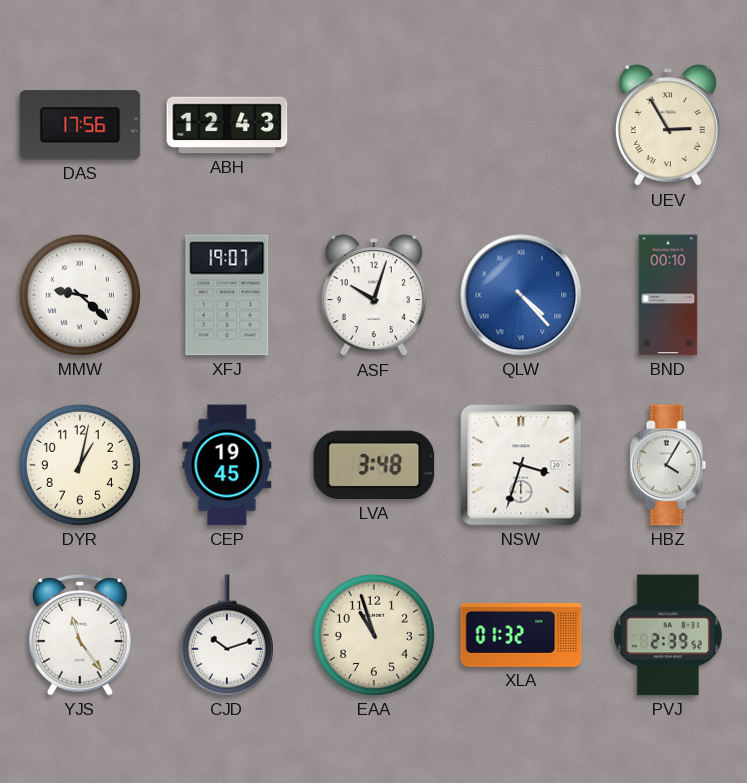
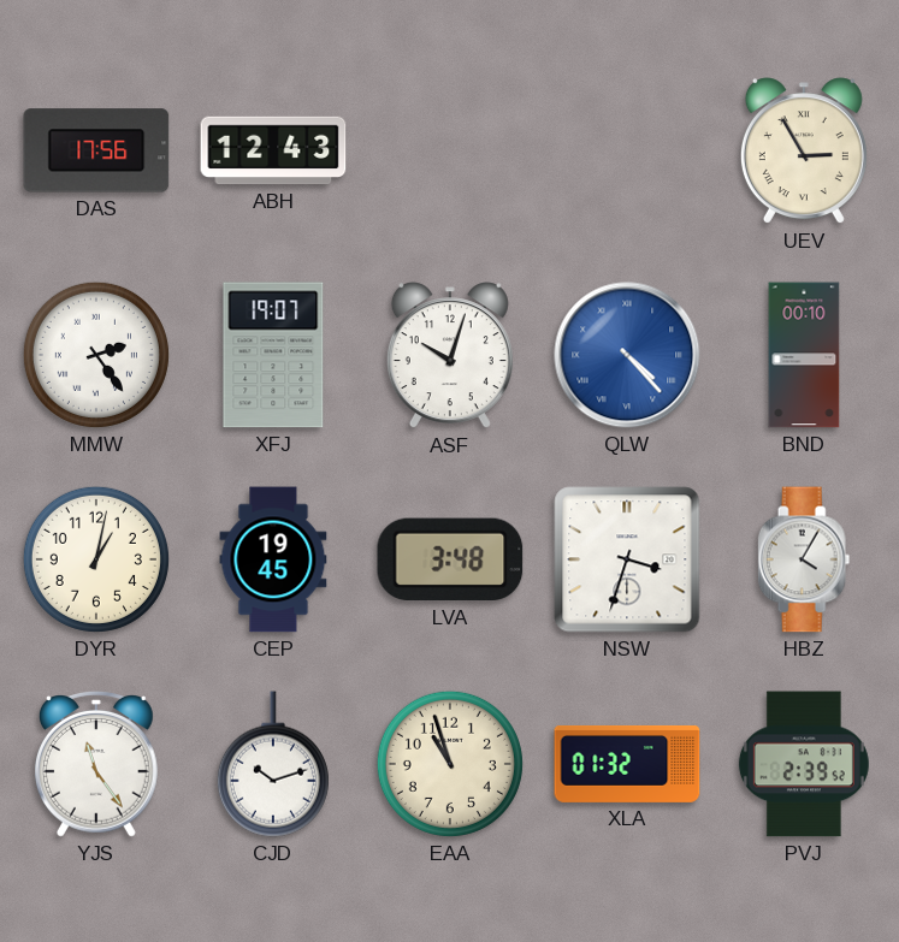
MMW: 9:22 -> 2:24 (96, 355)
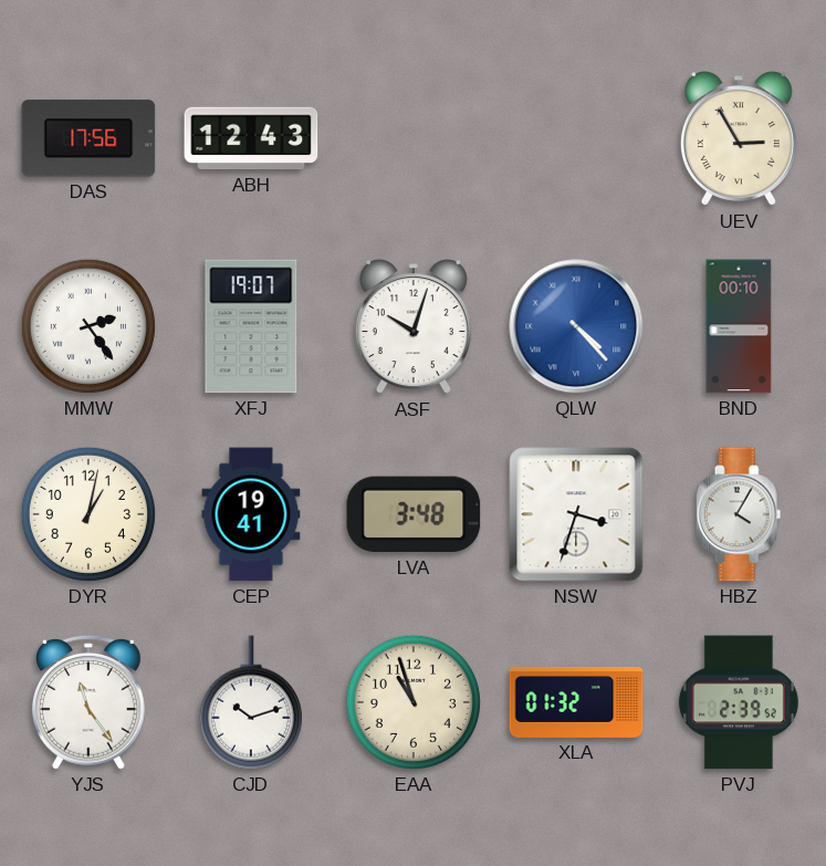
CEP: 19:45 -> 19:41 (251, 514)
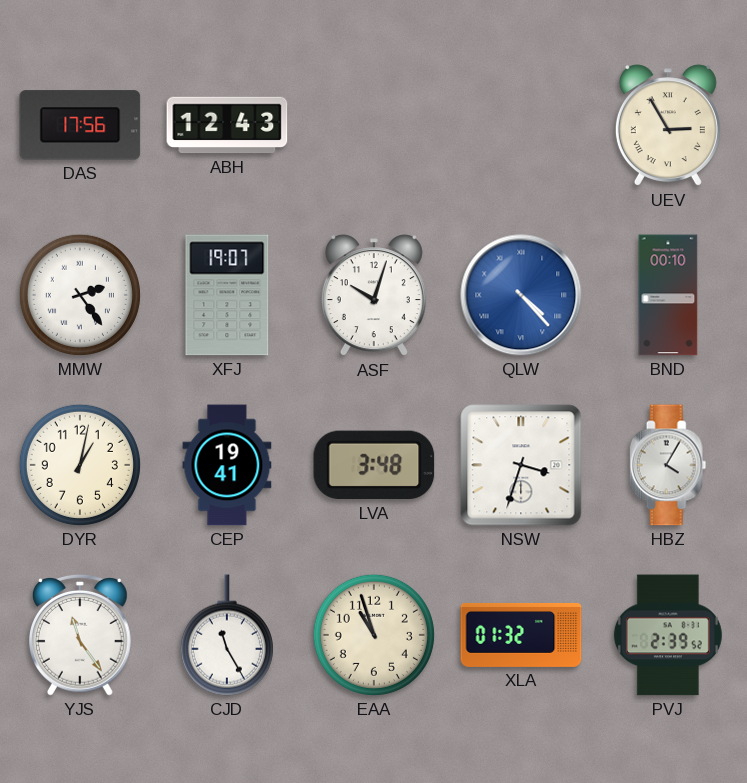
CJD: 10:12 -> 11:25 (227, 635)
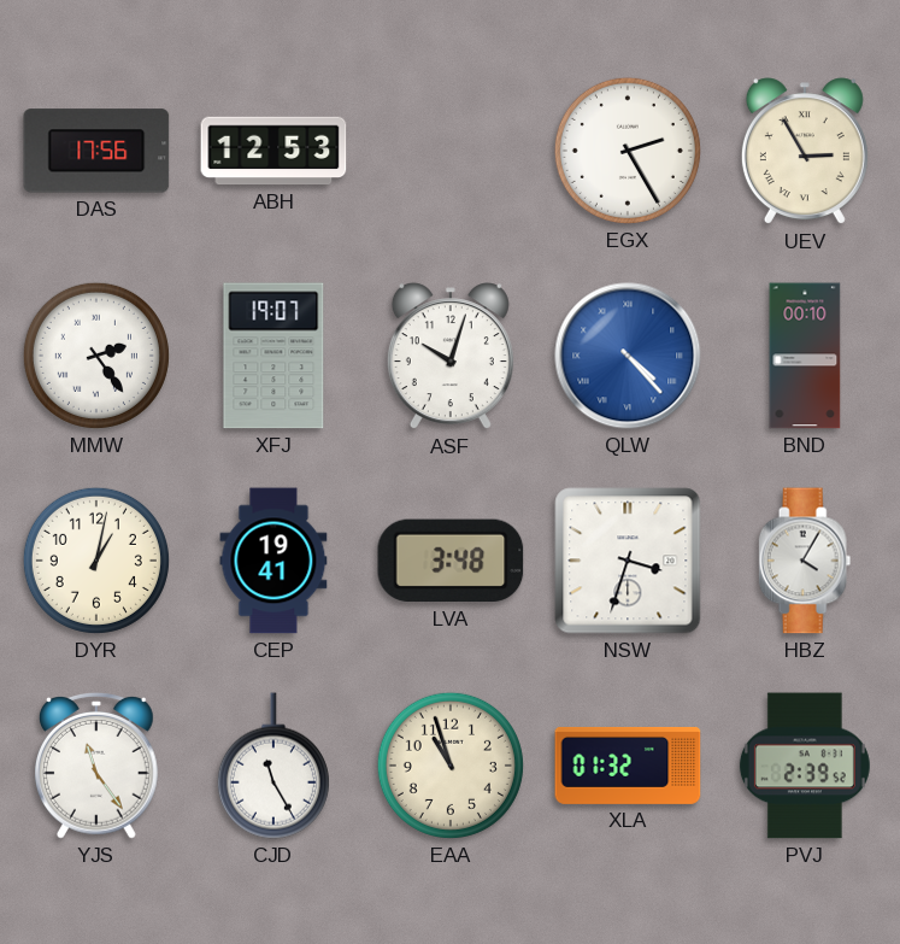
ABH: 12:43 -> 12:53 (273, 151)
EGX: none -> 2:25 (628, 151)
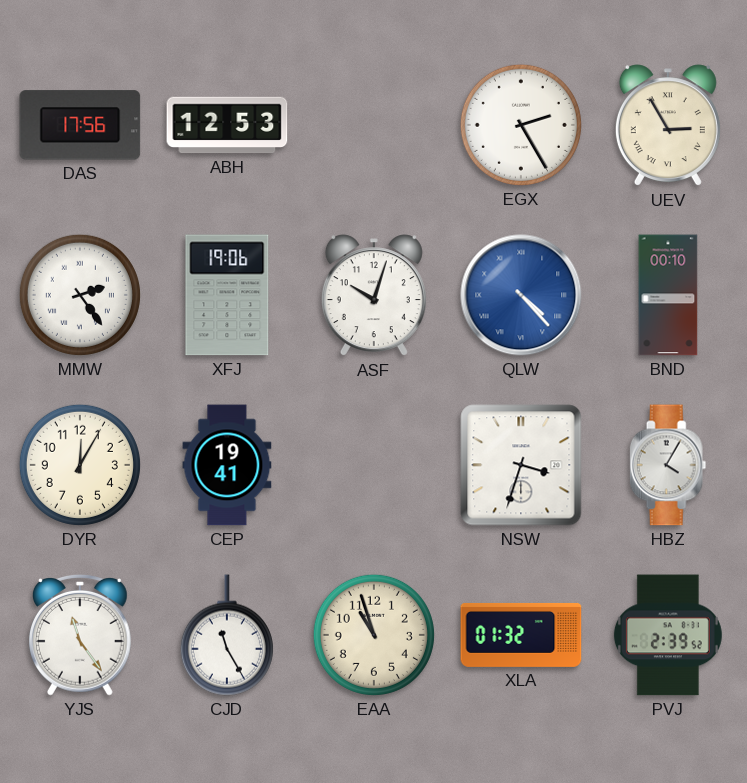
XFJ: 19:07 -> 19:06 (227, 295)
DYR: 1:02 -> 12:05 (80, 465)
LVA: 3:48 -> none (451, 561)
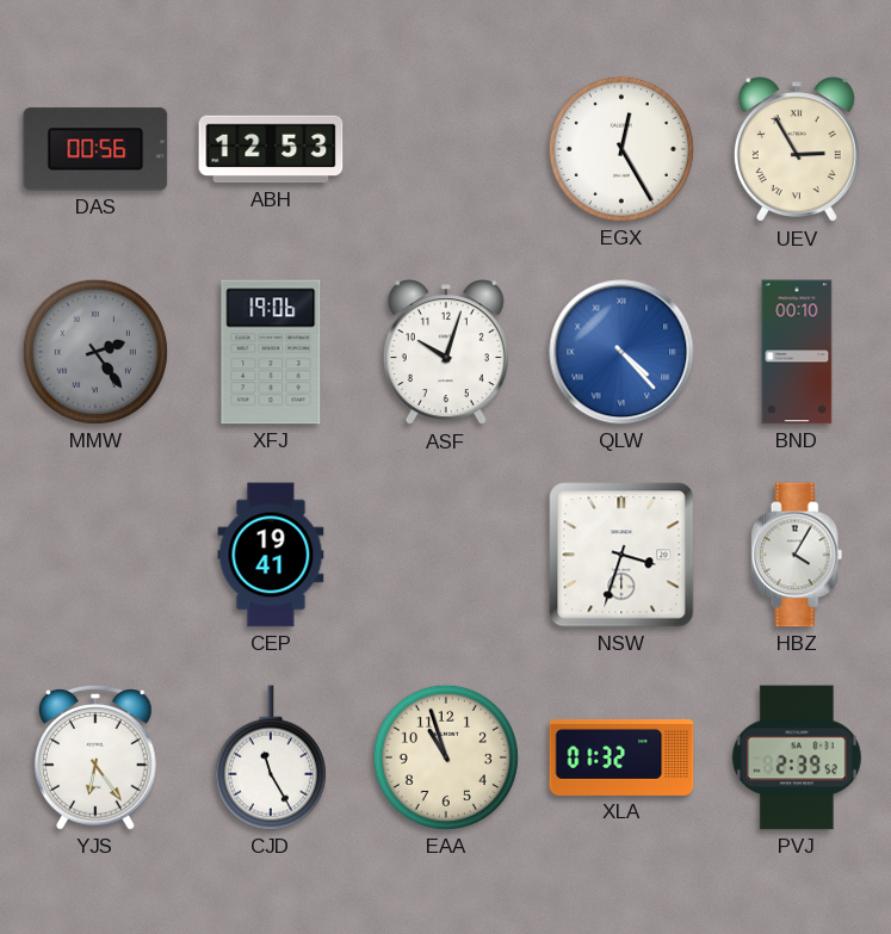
DAS: 17:56 -> 00:56 (95, 149)
EGX: 2:25 -> 12:25 (621, 149)
MMW dial: white -> grey (95, 352)
DYR: 12:05 -> none (80, 465)
YJS: 11:24 -> 6:24 (95, 759)
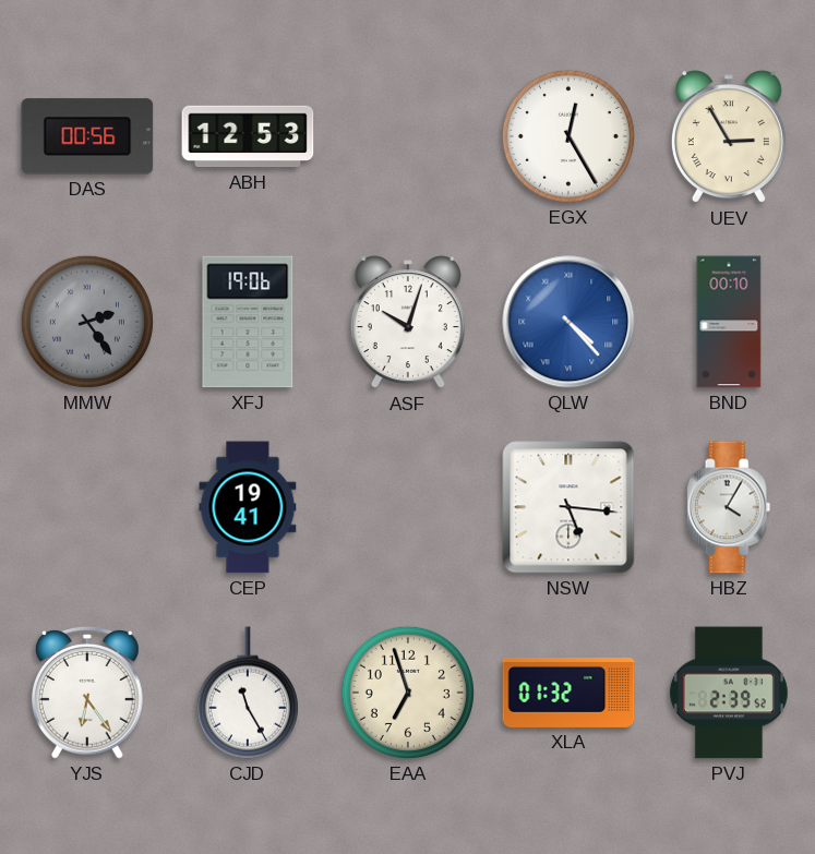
NSW: 3:33 -> 5:16 (568, 507)
EAA: 10:57 -> 6:57 (408, 693)
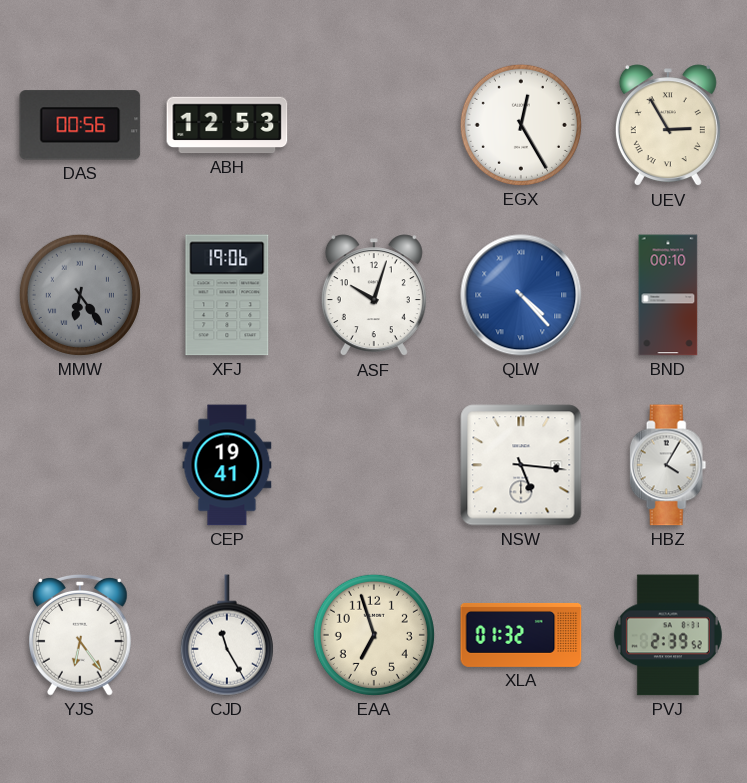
MMW: 2:24 -> 6:24 (80, 295)
